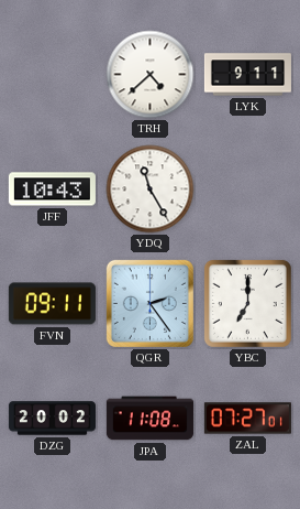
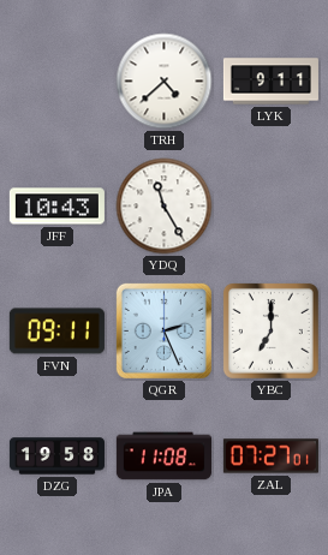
QGR: 2:24 -> 2:26 (163, 330)
DZG: 20:02 -> 19:58 (56, 456)
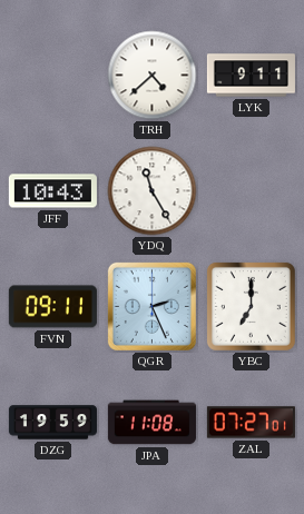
DZG: 19:58 -> 19:59 (52, 423)
